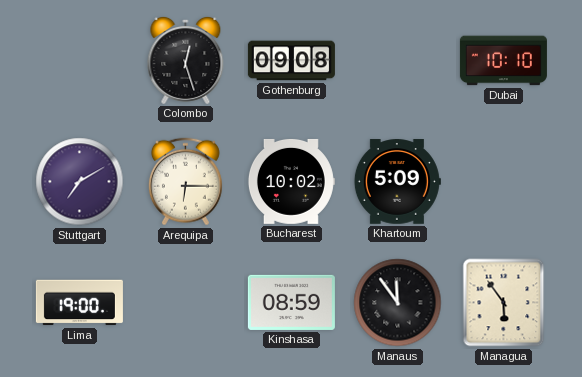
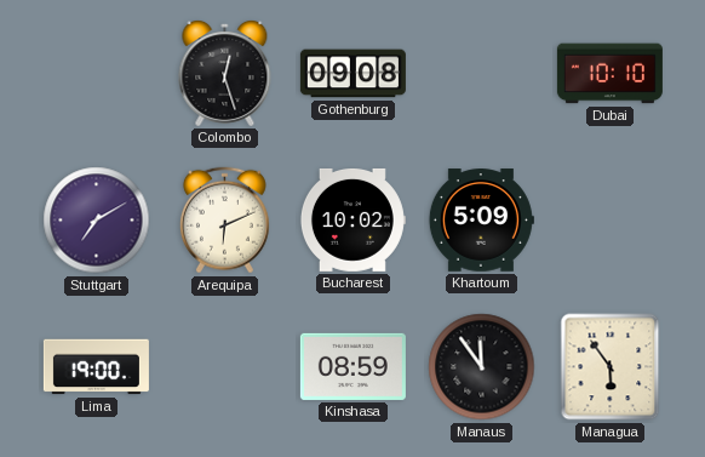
Arequipa: 6:15 -> 6:11 (224, 221)
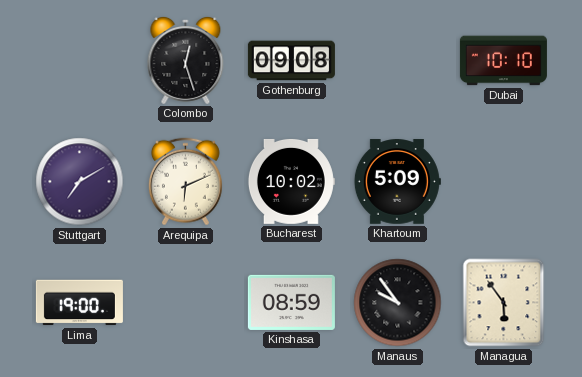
Manaus: 11:54 -> 9:54 (398, 303)
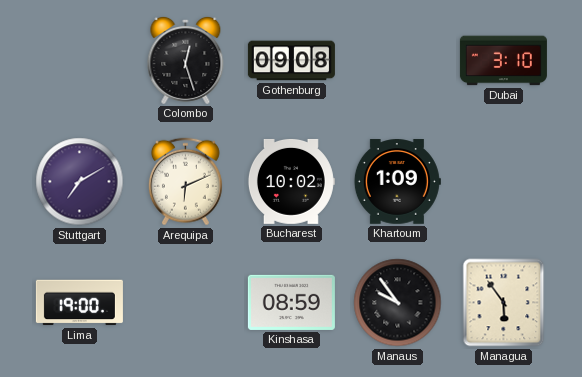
Dubai: 10:10 -> 3:10 (503, 61)
Khartoum: 5:09 -> 1:09 (397, 182)
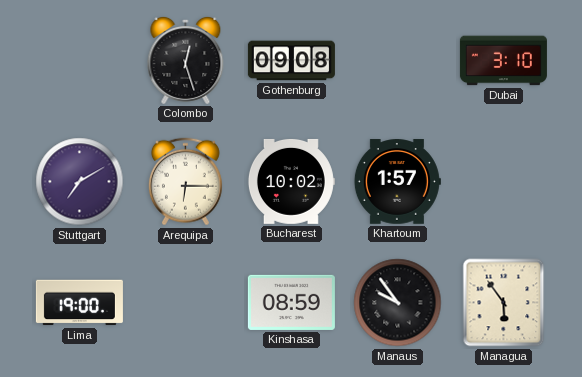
Arequipa: 6:11 -> 6:15 (185, 182)
Khartoum: 1:09 -> 1:57 (397, 182)
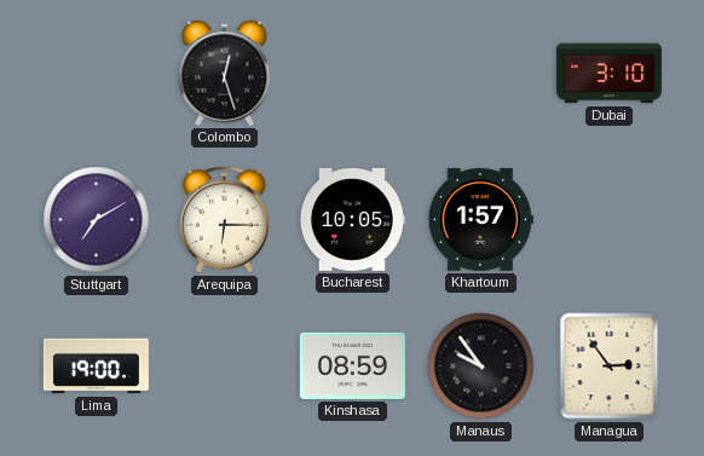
Gothenburg: 09:08 -> none (291, 61)
Bucharest: 10:02 -> 10:05 (352, 219)
Managua: 5:54 -> 2:54 (610, 366)
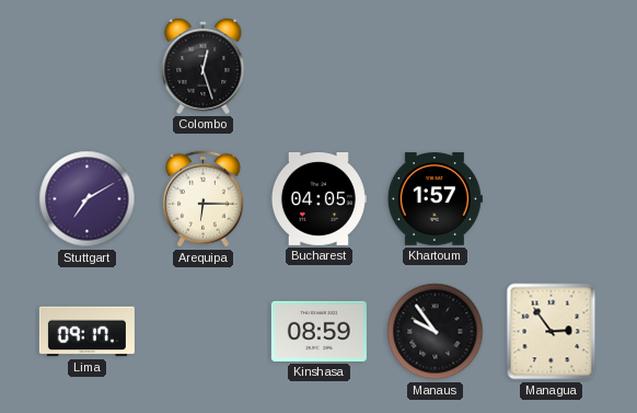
Dubai: 3:10 -> none (608, 74)
Bucharest: 10:05 -> 04:05 (319, 198)
Lima: 19:00 -> 09:17 (86, 332)
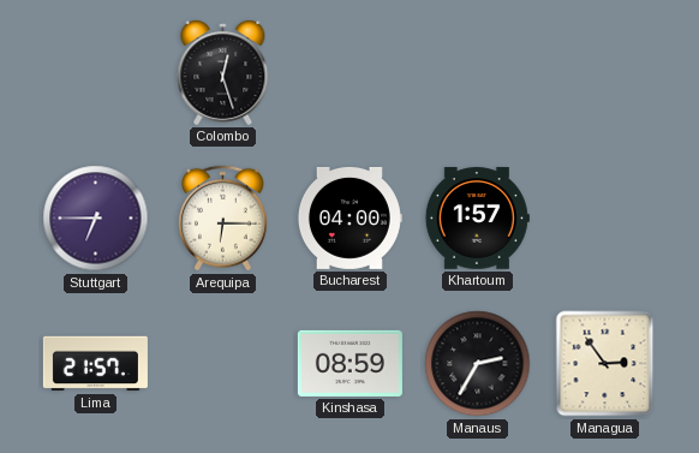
Stuttgart: 7:10 -> 6:45 (96, 219)
Bucharest: 04:05 -> 04:00 (349, 217)
Lima: 09:17 -> 21:57 (95, 364)
Manaus: 9:54 -> 2:35 (478, 364)
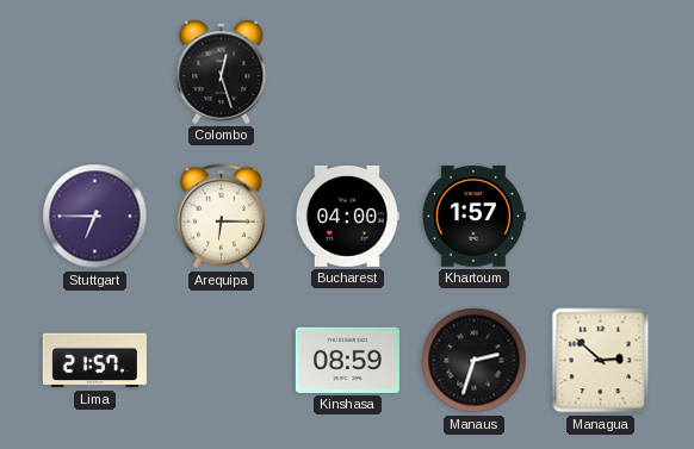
Manaus: 2:35 -> 2:33 (475, 361)
Managua: 2:54 -> 2:52 (601, 361)
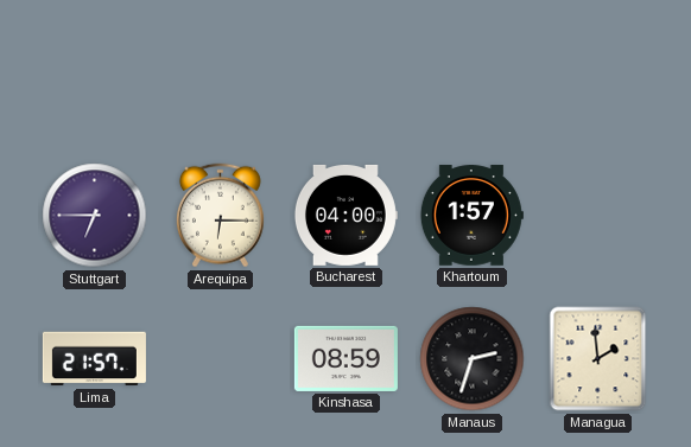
Colombo: 12:27 -> none (222, 71)
Managua: 2:52 -> 1:59 (598, 359)
